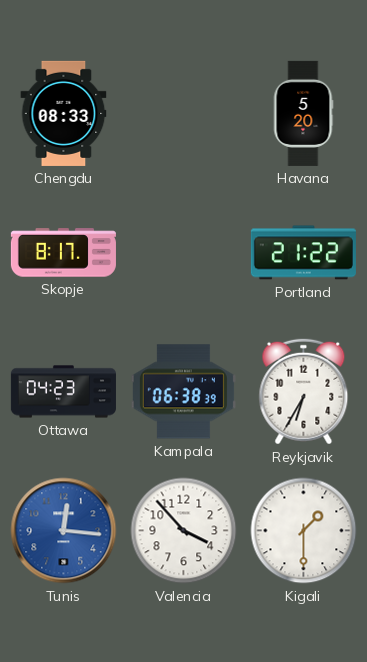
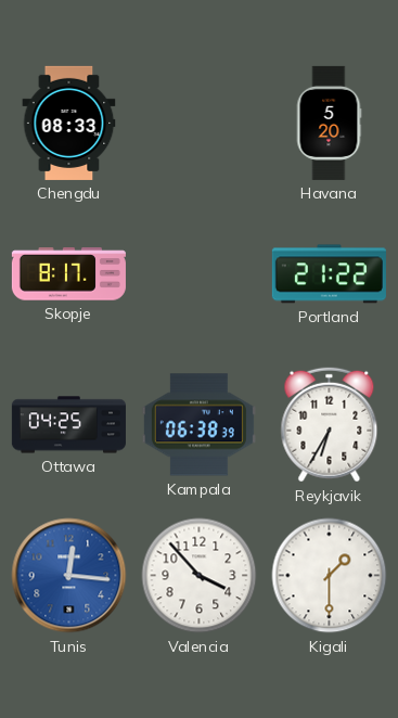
Ottawa: 04:23 -> 04:25 (68, 425)
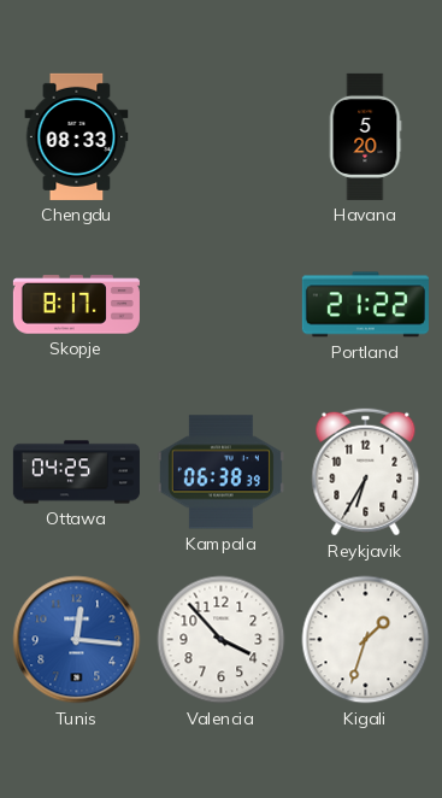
Kigali: 1:30 -> 1:33 (366, 640)
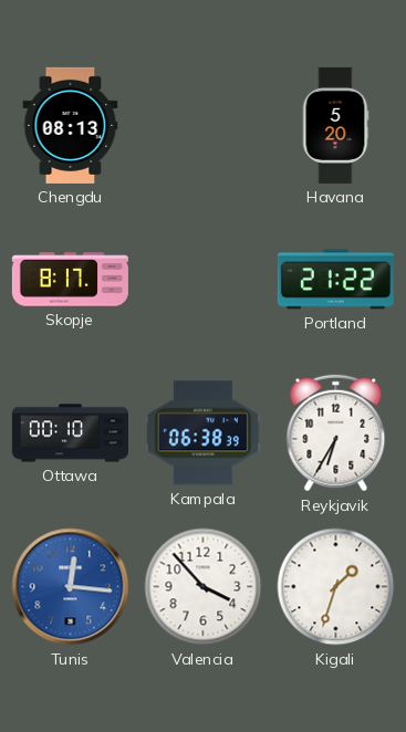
Chengdu: 08:33 -> 08:13 (71, 125)
Ottawa: 04:25 -> 00:10 (70, 433)
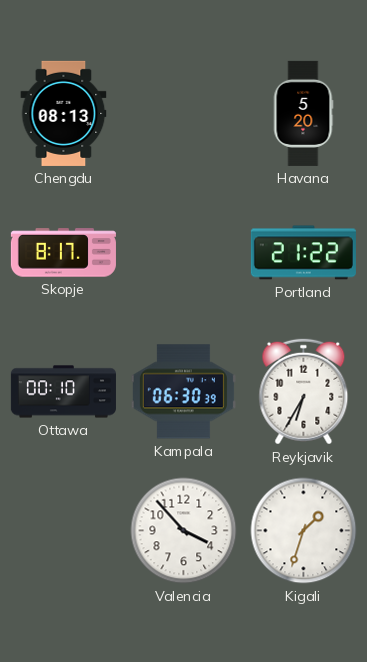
Kampala: 06:38 -> 06:30 (183, 392)
Tunis: 12:16 -> none (71, 587)
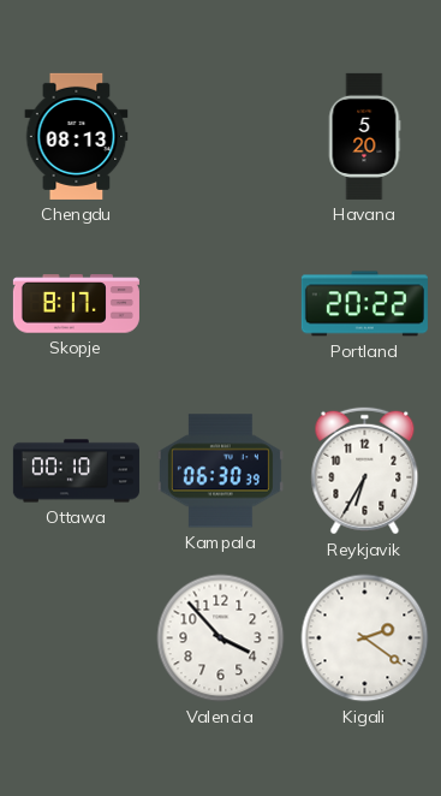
Portland: 21:22 -> 20:22 (364, 304)
Kigali: 1:33 -> 2:21 (365, 638)
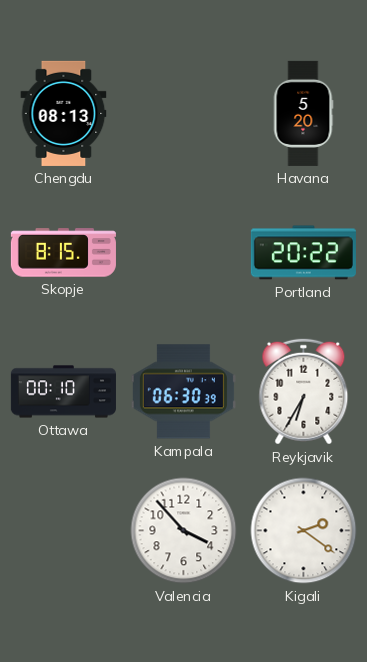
Skopje: 8:17 -> 8:15 (63, 253)
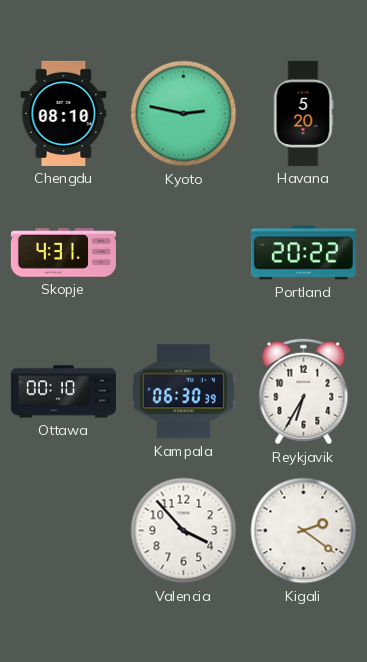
Chengdu: 08:13 -> 08:10 (64, 113)
Kyoto: none -> 2:47 (184, 114)
Skopje: 8:15 -> 4:31 (63, 253)
